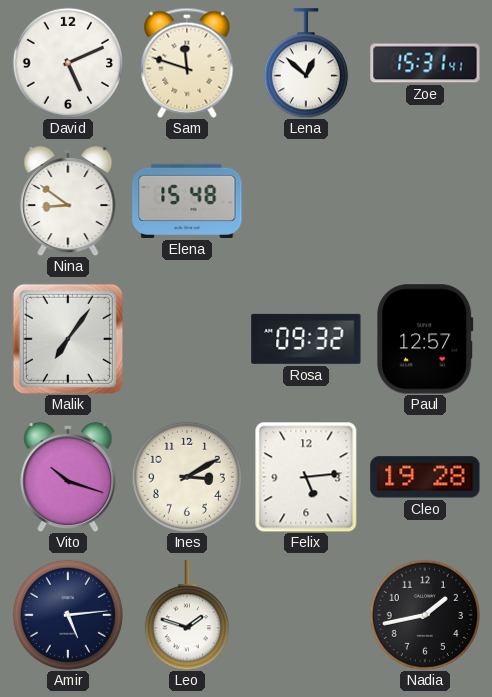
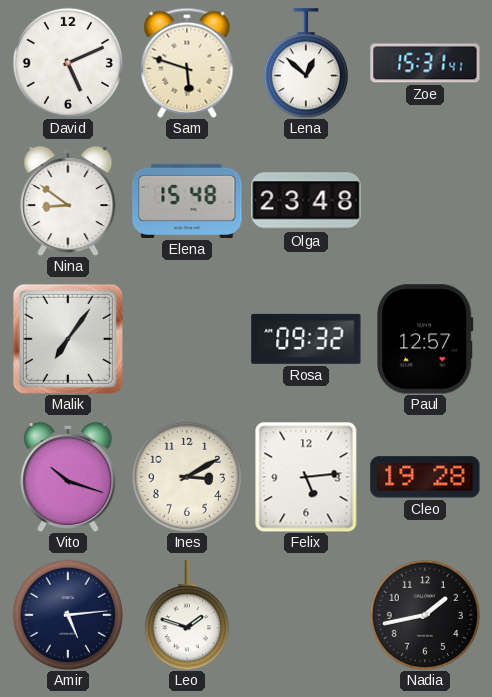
Sam: 11:48 -> 5:48 (187, 63)
Olga: none -> 23:48 (306, 201)
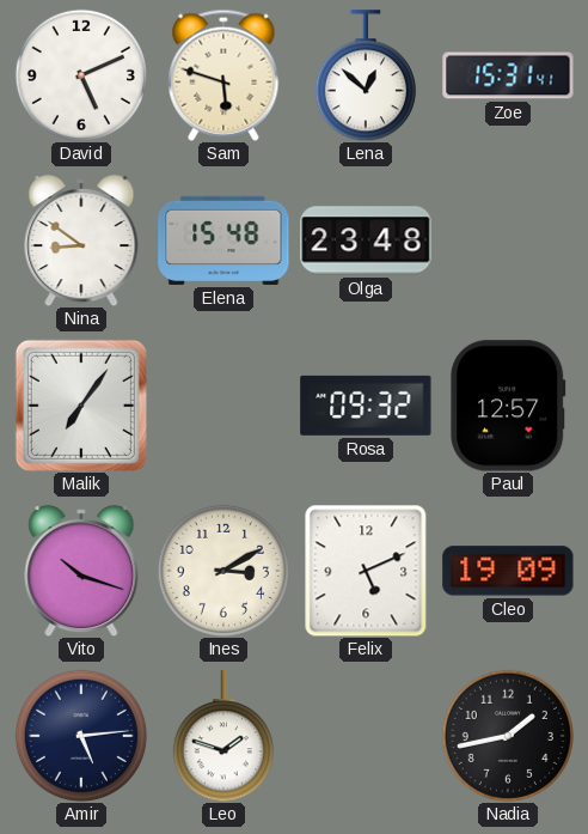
Felix: 5:14 -> 5:11 (366, 571)
Cleo: 19:28 -> 19:09 (508, 571)
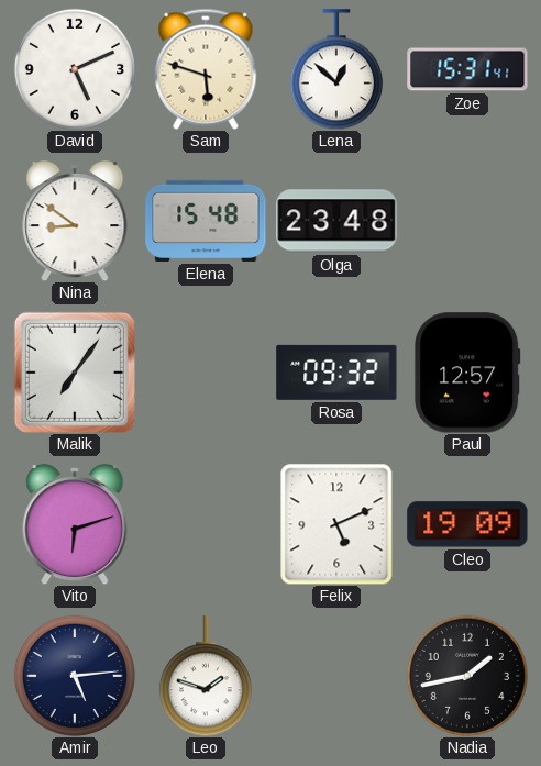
Vito: 10:18 -> 6:12 (75, 524)
Ines: 3:10 -> none (223, 571)
